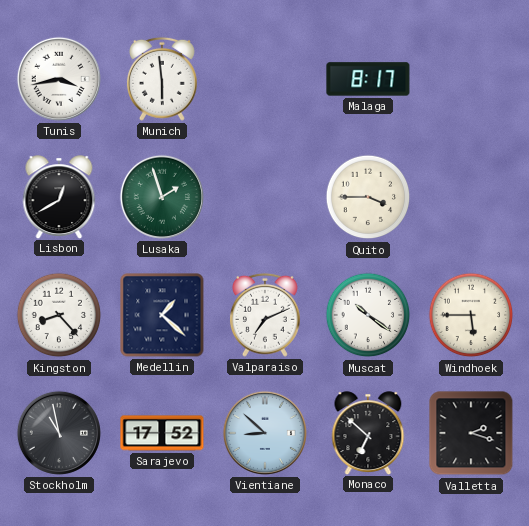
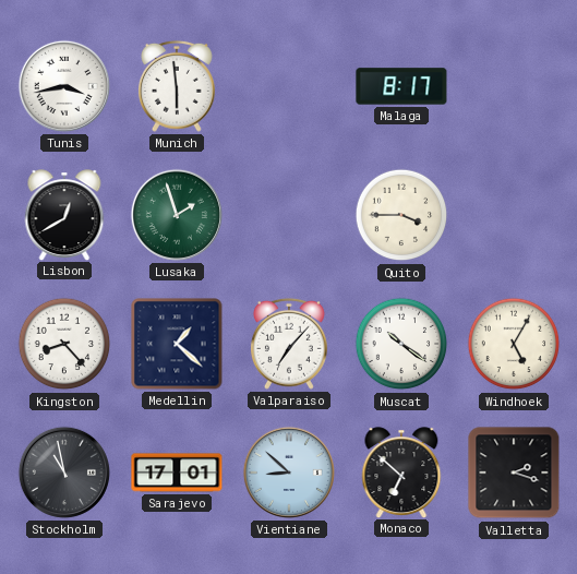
Valparaiso: 7:11 -> 7:07 (289, 344)
Windhoek: 5:45 -> 5:05 (514, 344)
Sarajevo: 17:52 -> 17:01 (177, 473)
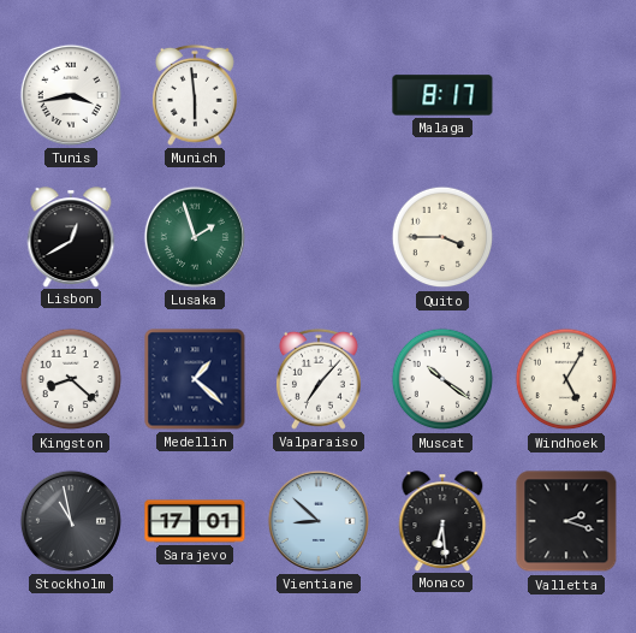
Kingston: 8:23 -> 8:22 (71, 379)
Monaco: 6:52 -> 6:29 (442, 521)
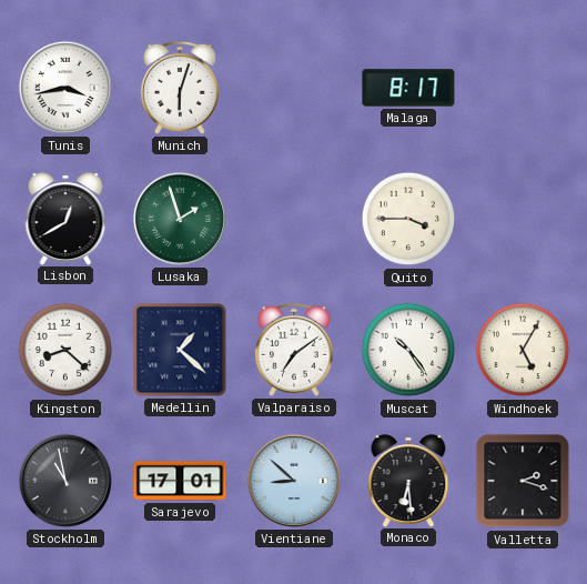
Munich: 5:59 -> 6:03 (180, 88)
Valparaiso: 7:07 -> 7:09 (294, 350)
Muscat: 10:21 -> 10:24 (408, 350)
